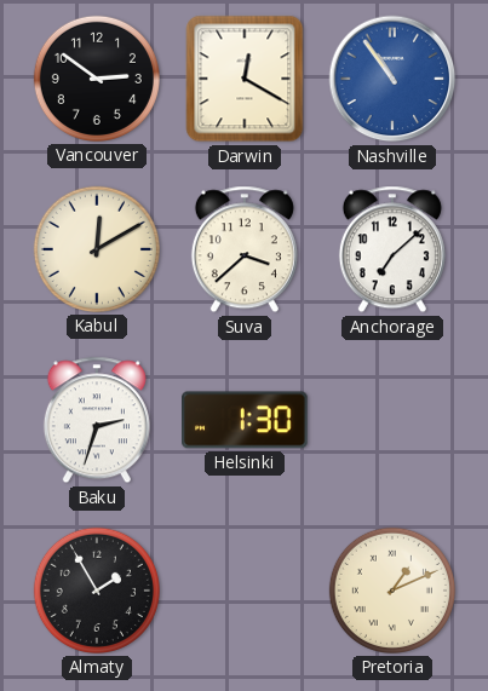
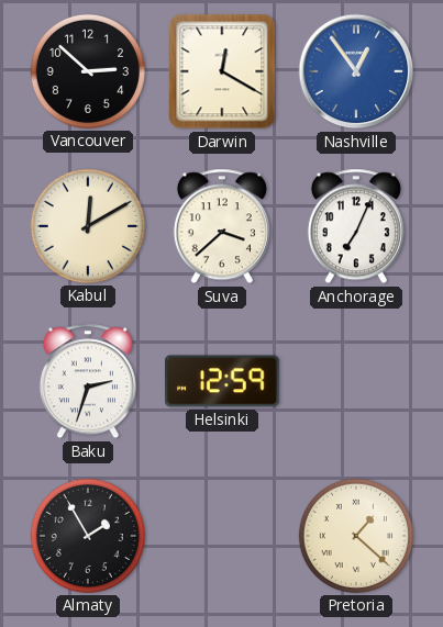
Vancouver: 2:51 -> 2:52 (88, 71)
Nashville: 10:54 -> 12:54 (356, 71)
Anchorage: 7:08 -> 7:04 (356, 226)
Helsinki: 1:30 -> 12:59 (223, 381)
Pretoria: 1:11 -> 1:22 (356, 536)
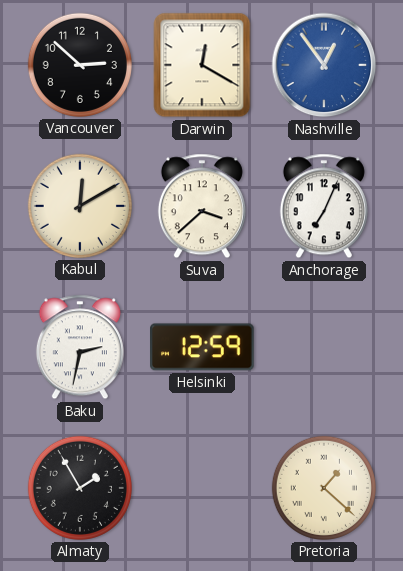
Baku: 2:33 -> 2:32 (80, 347)
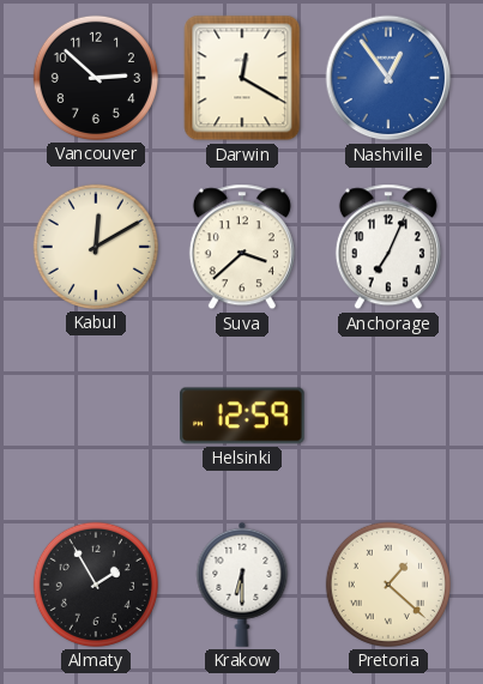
Baku: 2:32 -> none (80, 347)
Krakow: none -> 6:30 (242, 585)
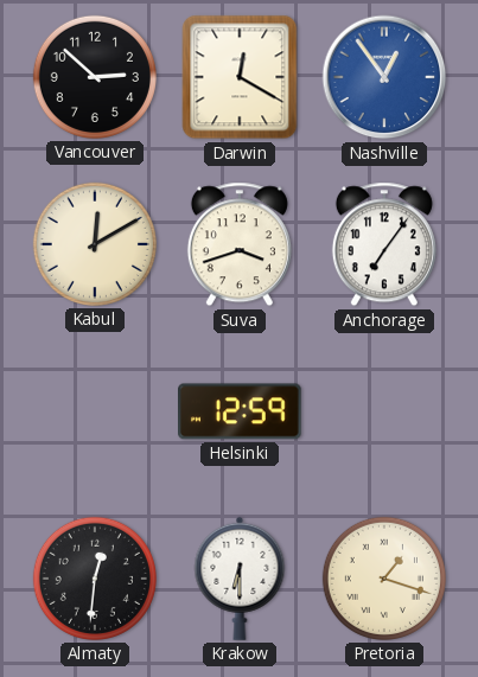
Suva: 3:38 -> 3:42 (240, 244)
Anchorage: 7:04 -> 7:06 (384, 244)
Almaty: 1:55 -> 12:31 (95, 579)
Pretoria: 1:22 -> 1:18 (384, 579)
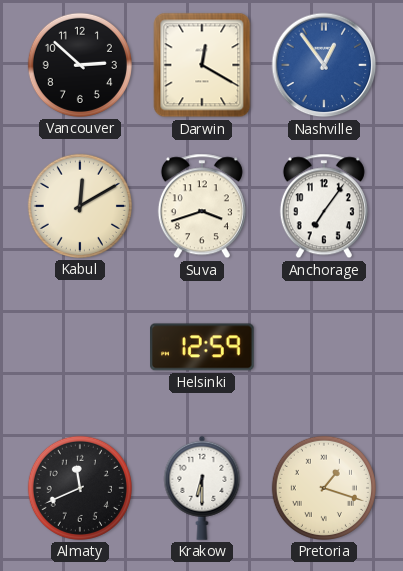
Almaty: 12:31 -> 11:41 (80, 488)
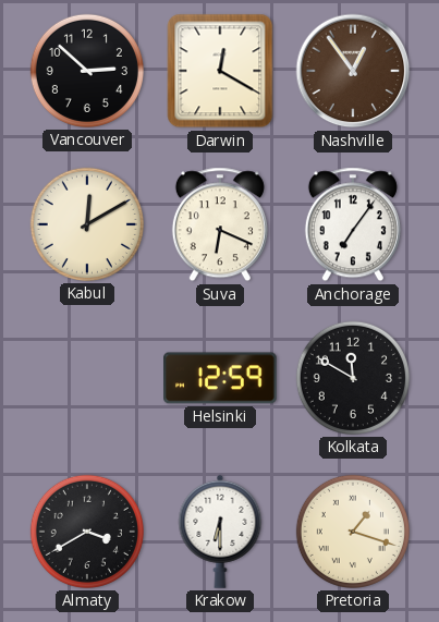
Nashville dial: blue -> brown (353, 71)
Suva: 3:42 -> 6:19 (220, 224)
Kolkata: none -> 11:50 (353, 378)
Almaty: 11:41 -> 3:40 (87, 532)
